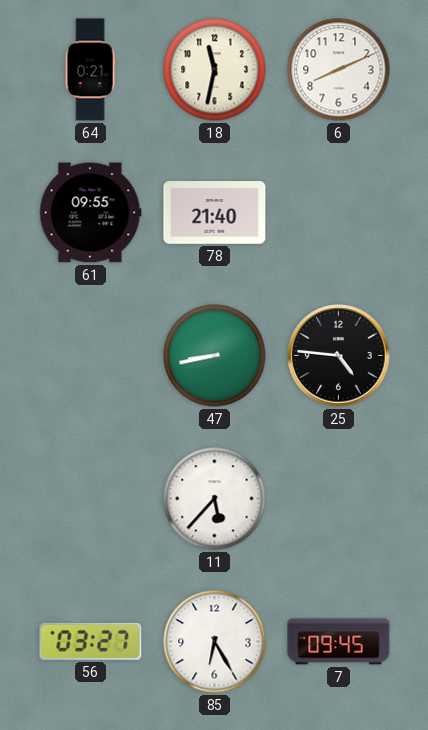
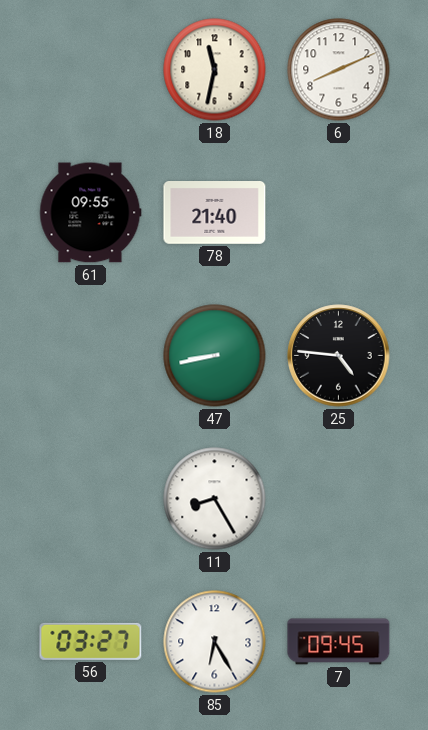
64: 0:21 -> none (90, 70)
11: 5:37 -> 8:25 (215, 499)
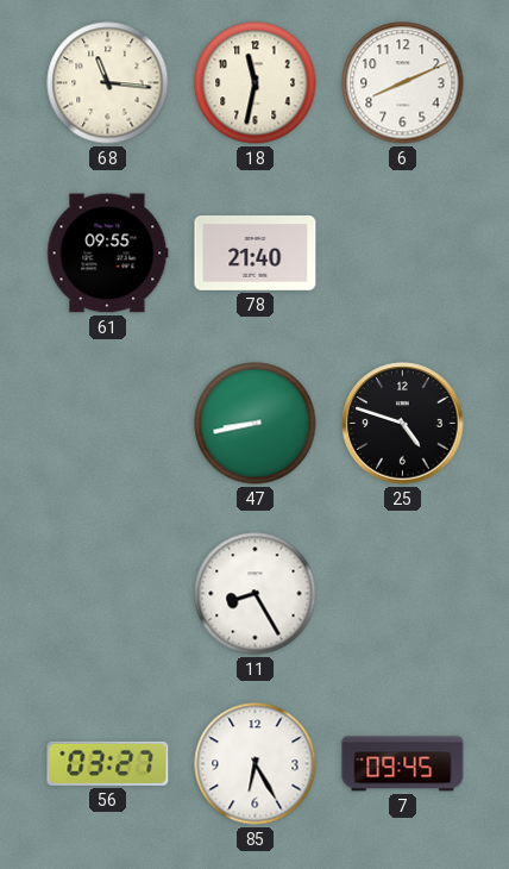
68: none -> 11:16 (108, 83)
25: 4:46 -> 4:48 (403, 424)
